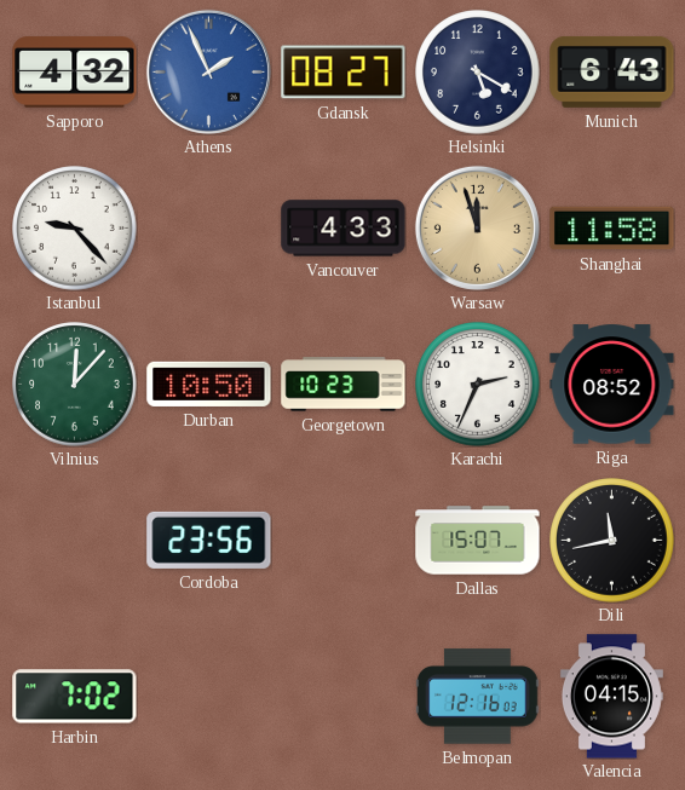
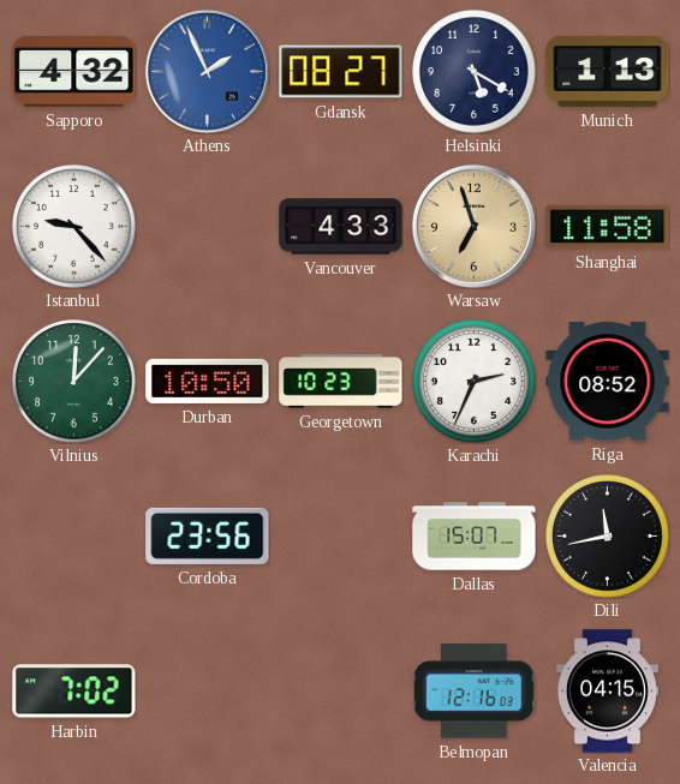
Munich: 6:43 -> 1:13 (608, 71)
Warsaw: 11:57 -> 6:57 (473, 226)
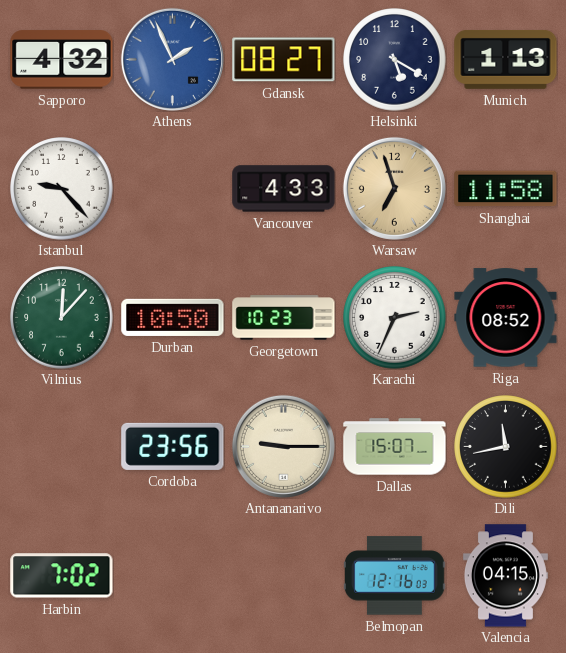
Antananarivo: none -> 9:15 (283, 446)
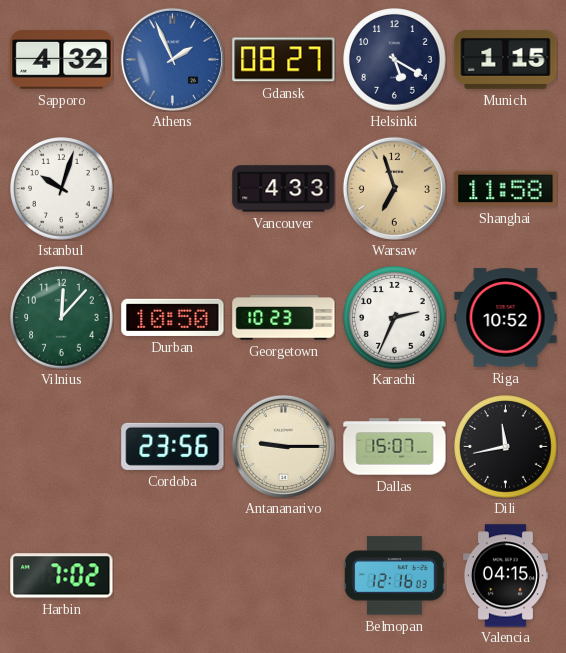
Munich: 1:13 -> 1:15 (506, 59)
Istanbul: 9:23 -> 10:03 (62, 189)
Riga: 08:52 -> 10:52 (506, 318)
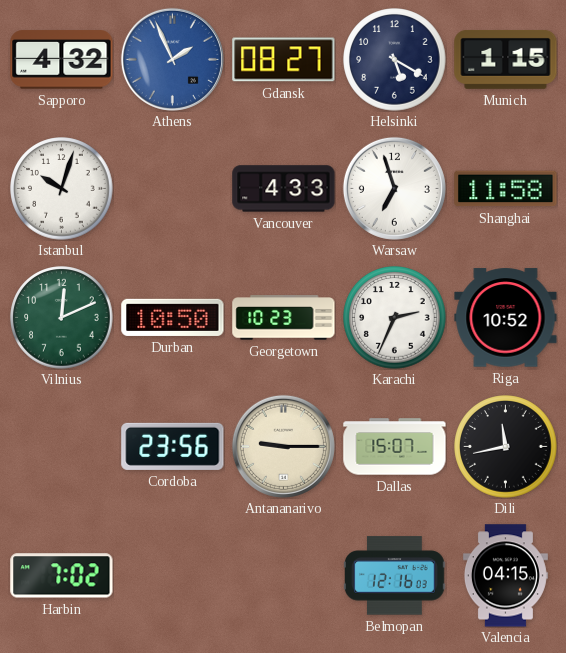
Warsaw dial: champagne -> white (394, 188)
Vilnius: 12:07 -> 12:11 (62, 318)
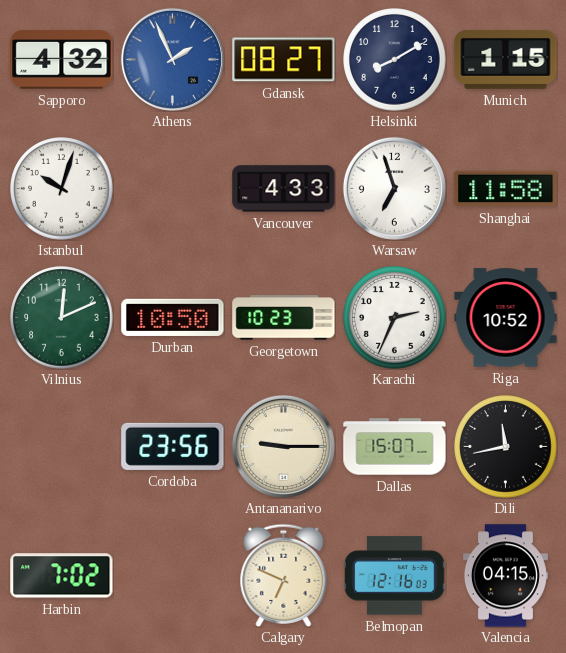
Helsinki: 5:20 -> 8:10 (395, 60)
Calgary: none -> 6:49 (284, 575)
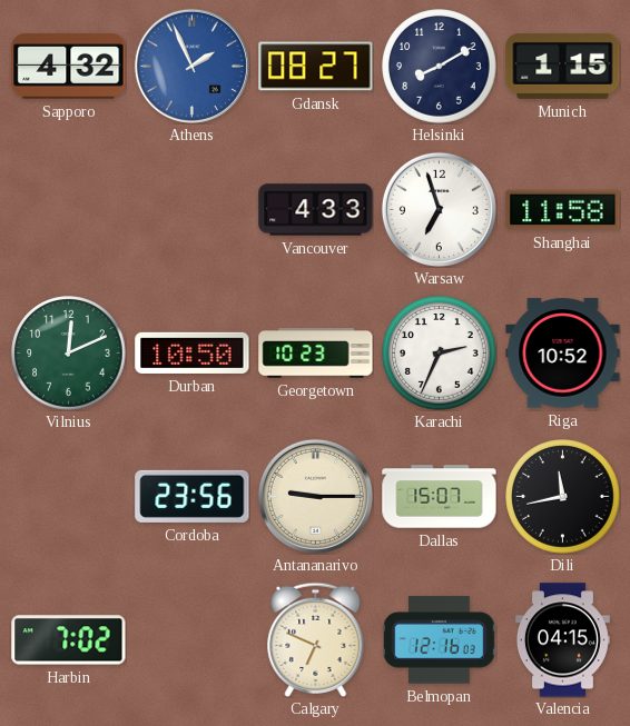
Istanbul: 10:03 -> none (62, 189)
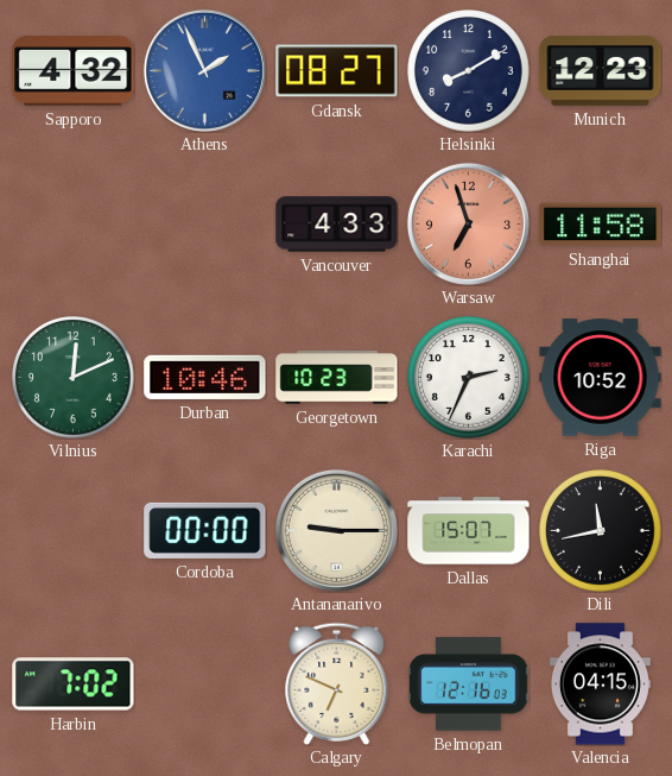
Munich: 1:15 -> 12:23 (601, 70)
Warsaw dial: white -> salmon (468, 223)
Durban: 10:50 -> 10:46 (205, 377)
Cordoba: 23:56 -> 00:00 (205, 530)
